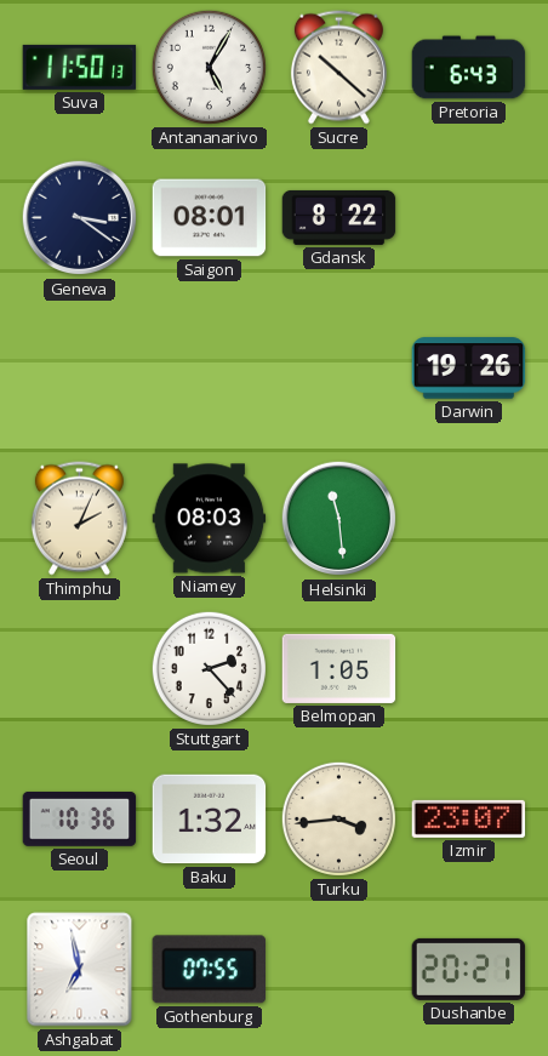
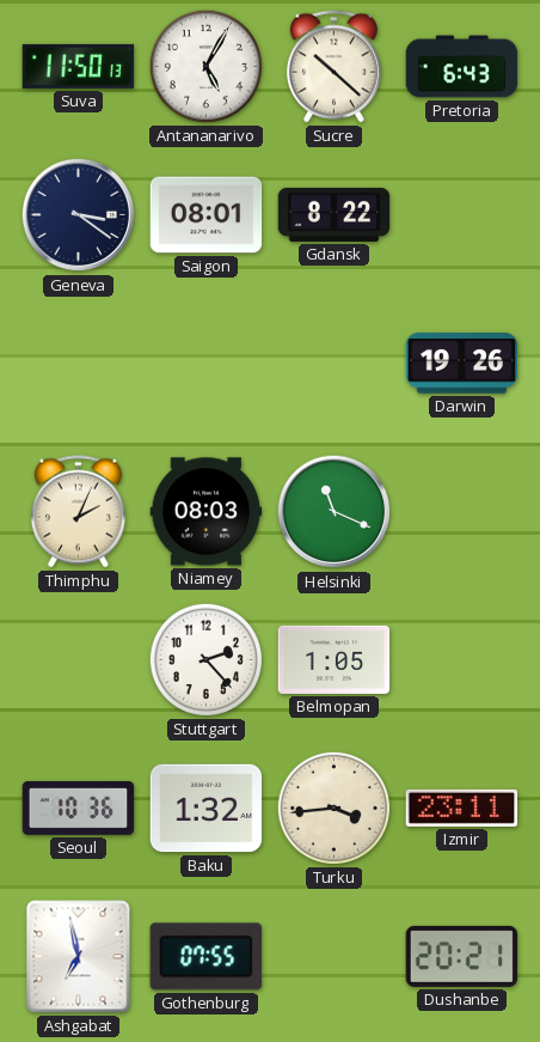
Helsinki: 11:29 -> 11:19 (335, 512)
Izmir: 23:07 -> 23:11 (462, 808)
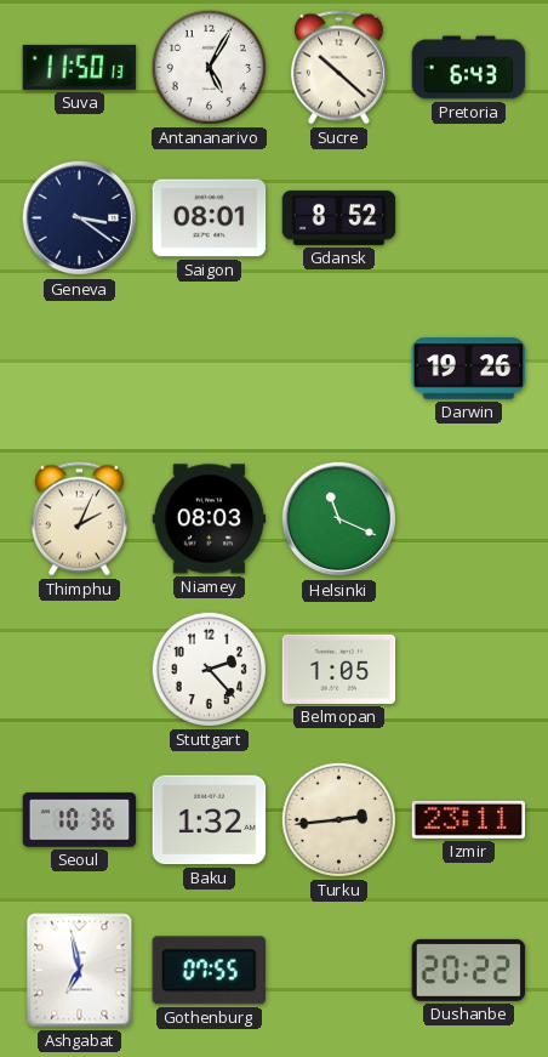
Gdansk: 8:22 -> 8:52 (339, 217)
Turku: 3:44 -> 2:44 (338, 819)
Dushanbe: 20:21 -> 20:22 (469, 970)
